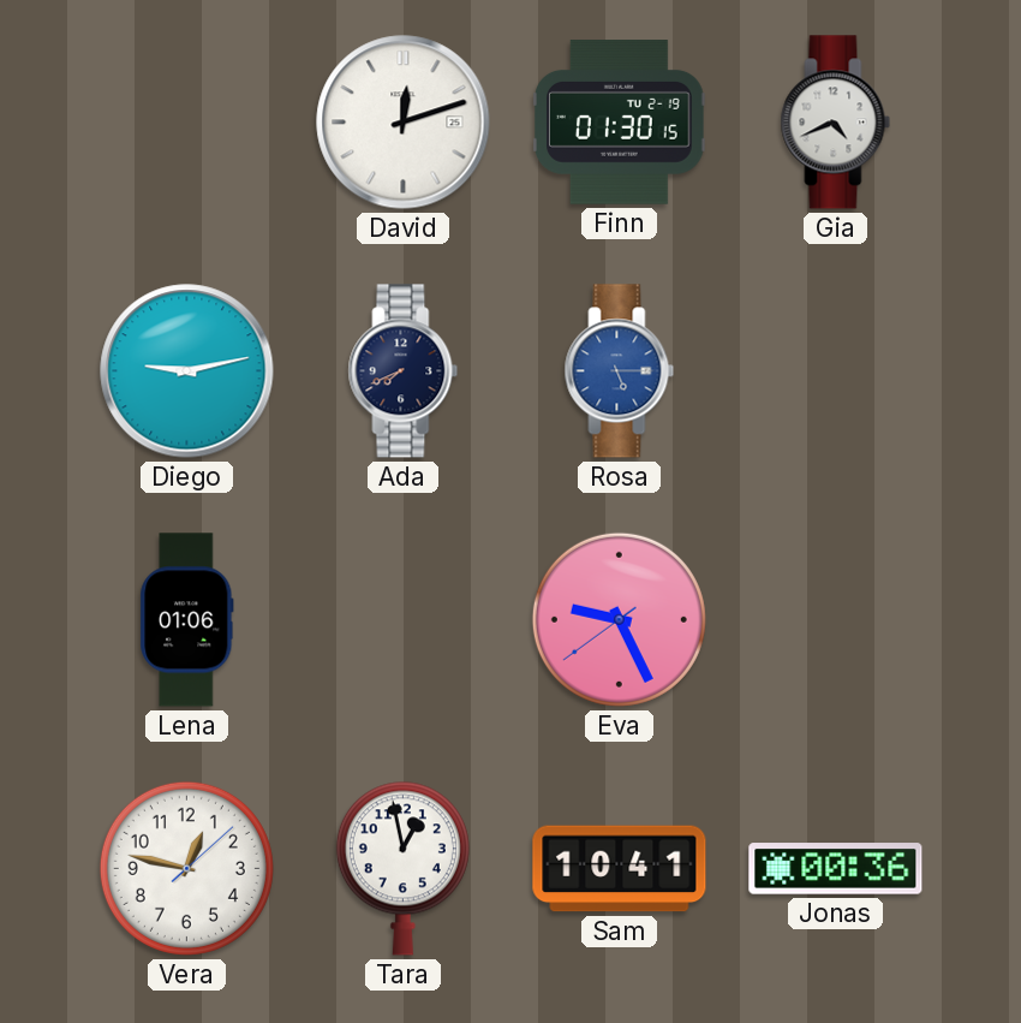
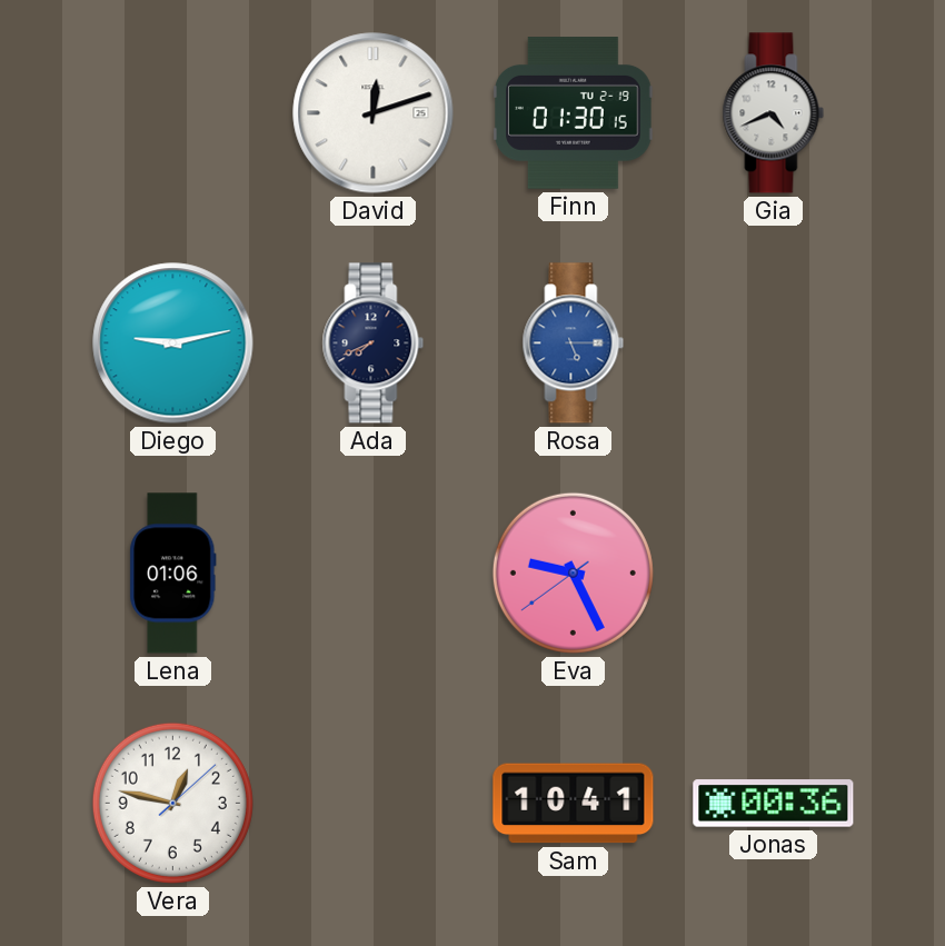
Tara: 12:58 -> none (402, 868)
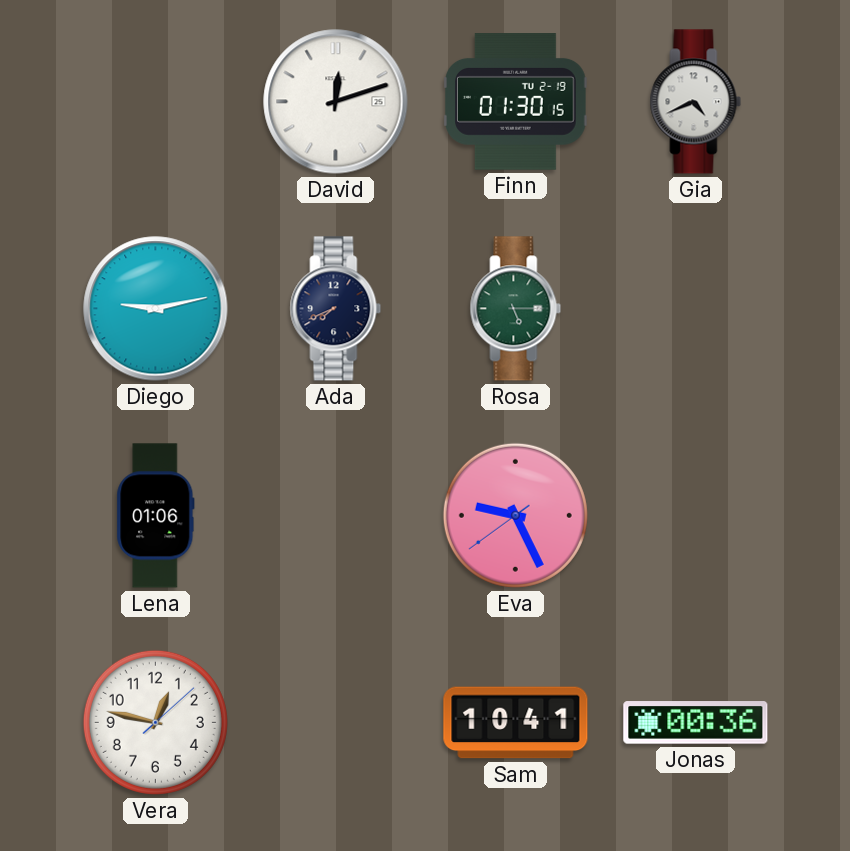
Rosa dial: blue -> green (516, 309)
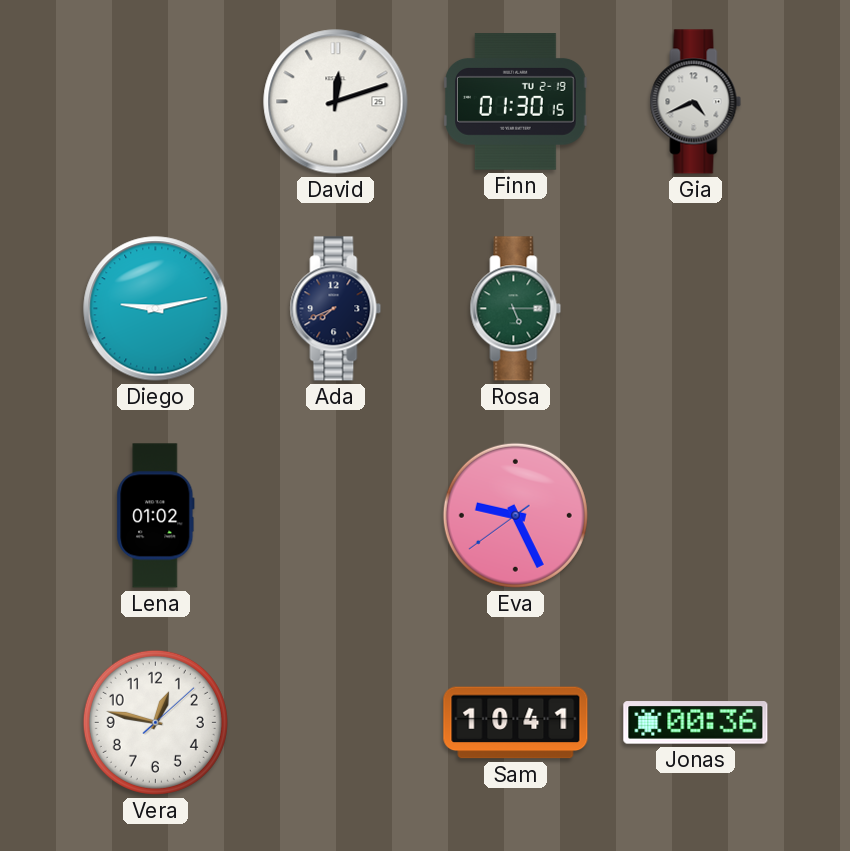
Lena: 01:06 -> 01:02 (156, 516)
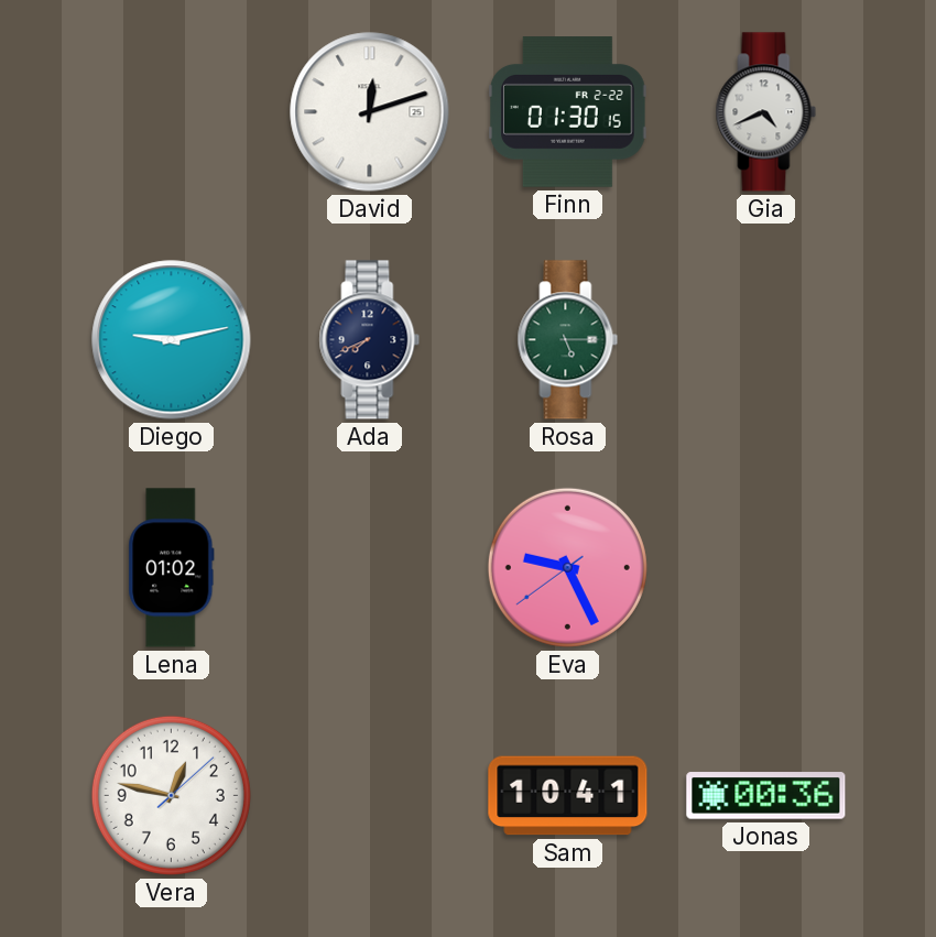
Finn date: TU 2-19 -> FR 2-22 (568, 112)
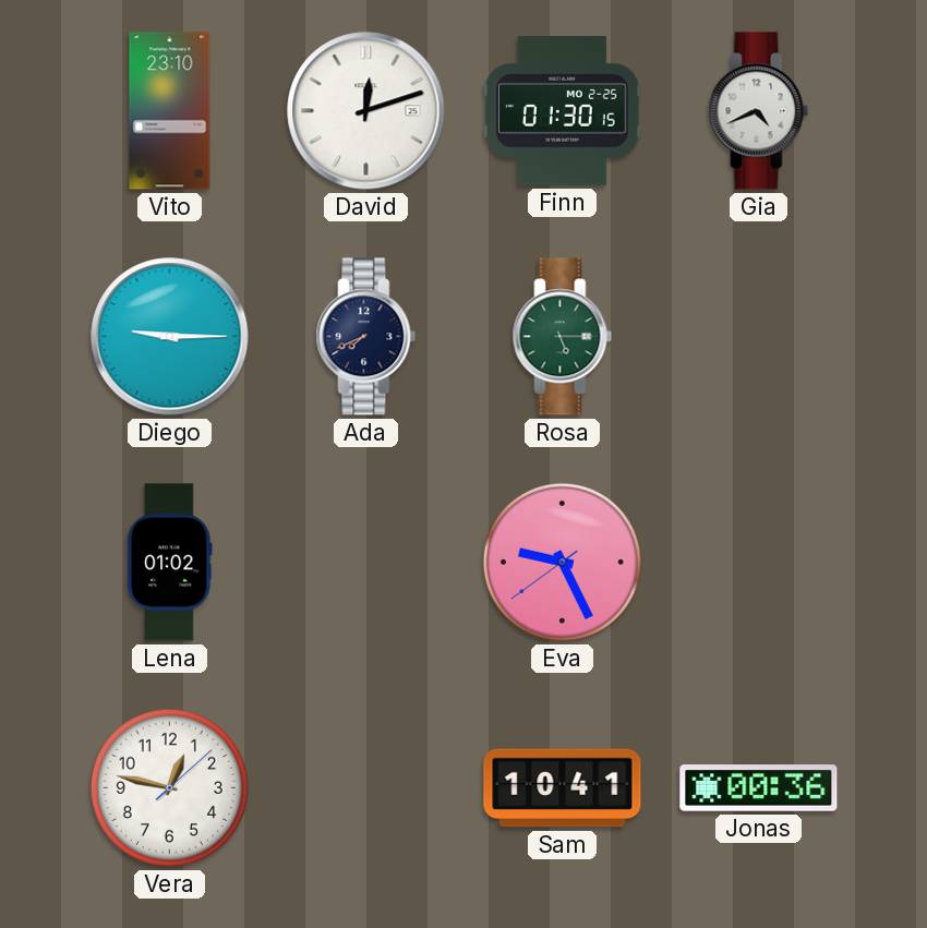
Vito: none -> 23:10 (170, 111)
Finn date: FR 2-22 -> MO 2-25 (563, 111)
Diego: 9:13 -> 9:15 (170, 337)
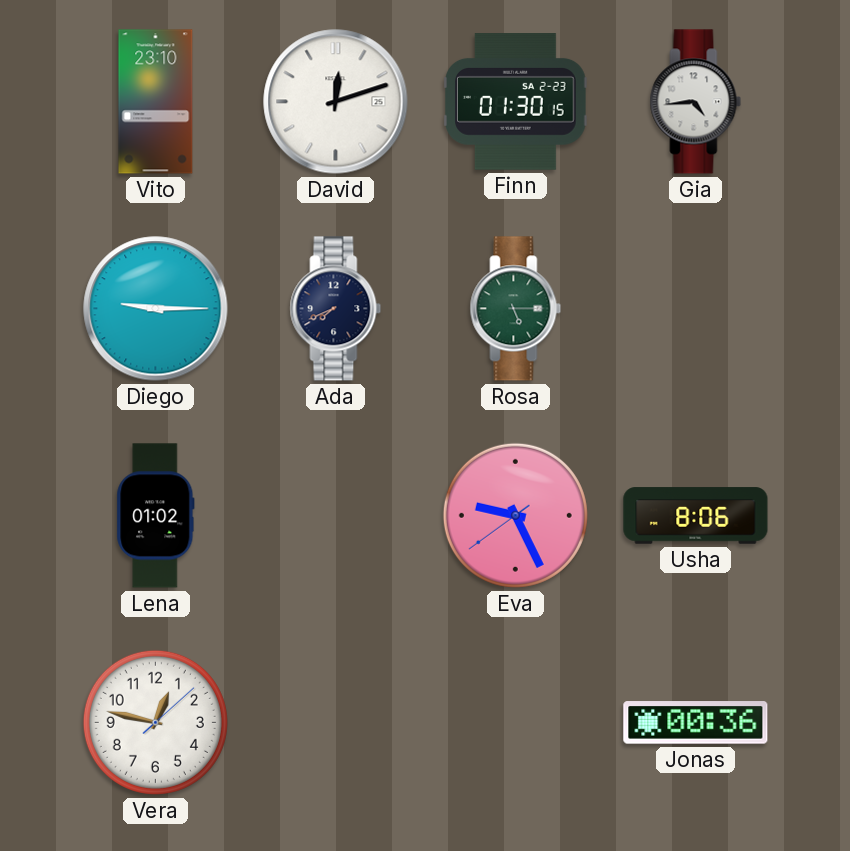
Finn date: MO 2-25 -> SA 2-23 (516, 102)
Gia: 4:41 -> 4:44 (696, 102)
Usha: none -> 8:06 (696, 516)
Sam: 10:41 -> none (563, 788)
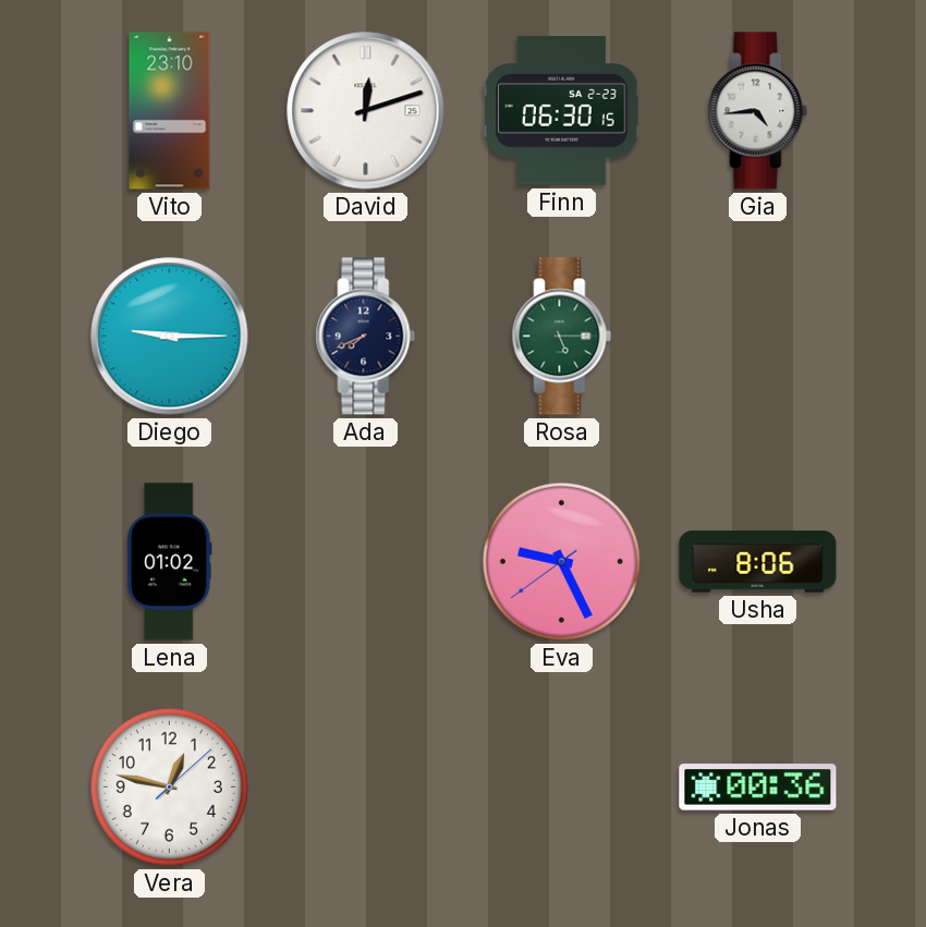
Finn: 01:30 -> 06:30 (562, 111)
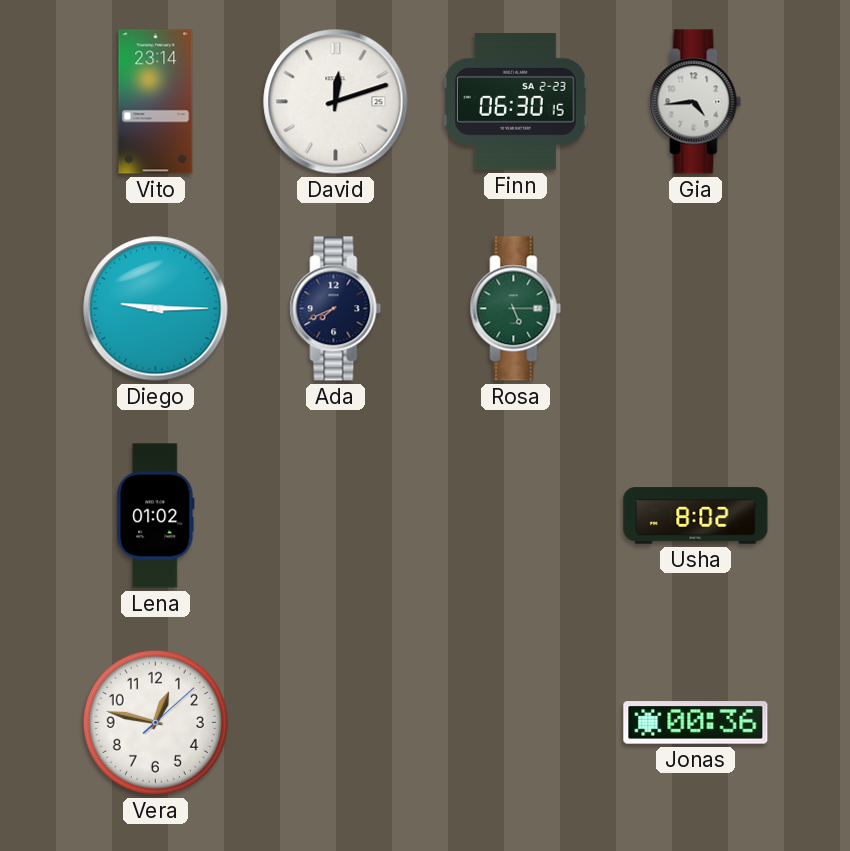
Vito: 23:10 -> 23:14 (156, 102)
Eva: 9:25 -> none (561, 561)
Usha: 8:06 -> 8:02 (696, 516)
